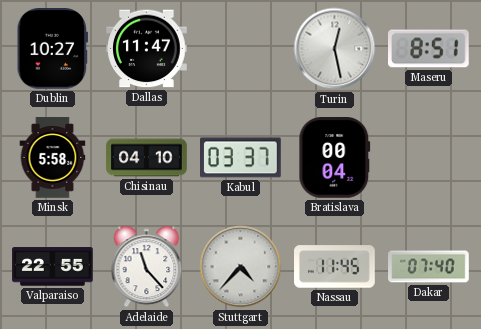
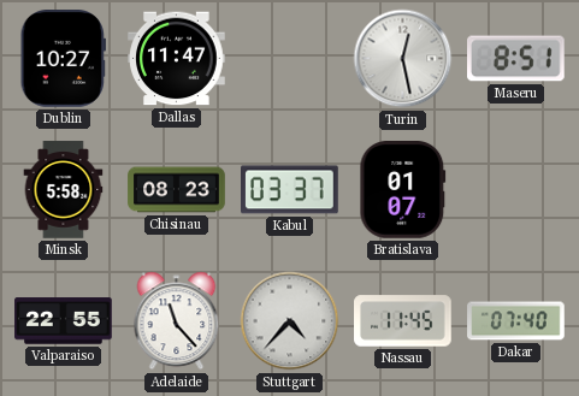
Chisinau: 04:10 -> 08:23 (177, 190)
Bratislava: 00:04 -> 01:07 (403, 190)
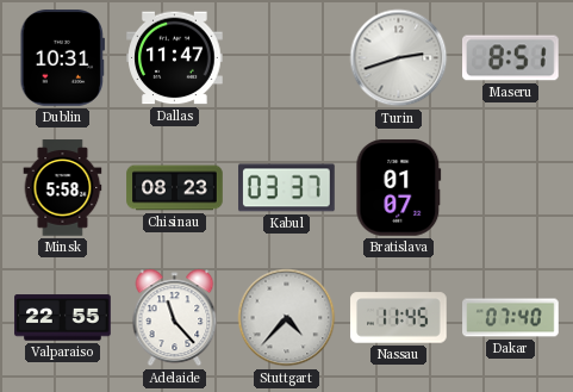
Dublin: 10:27 -> 10:31 (62, 58)
Turin: 12:28 -> 2:42 (399, 58)
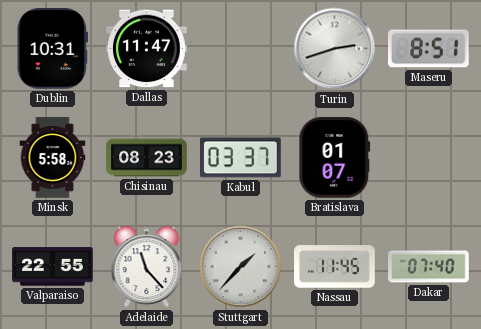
Stuttgart: 4:37 -> 1:37 (241, 267)
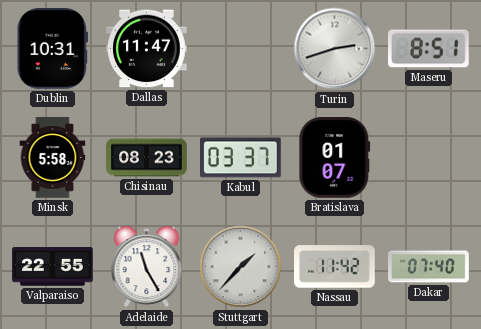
Adelaide: 11:23 -> 11:25 (147, 267)
Nassau: 11:45 -> 11:42 (335, 267)
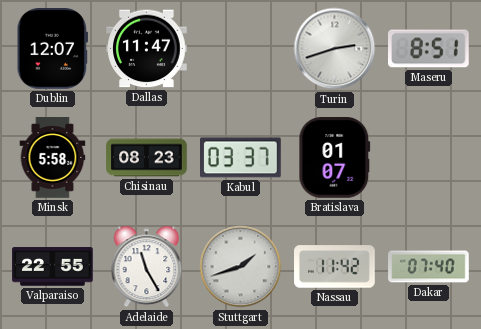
Dublin: 10:31 -> 12:07 (52, 49)
Stuttgart: 1:37 -> 1:42 (241, 267)
